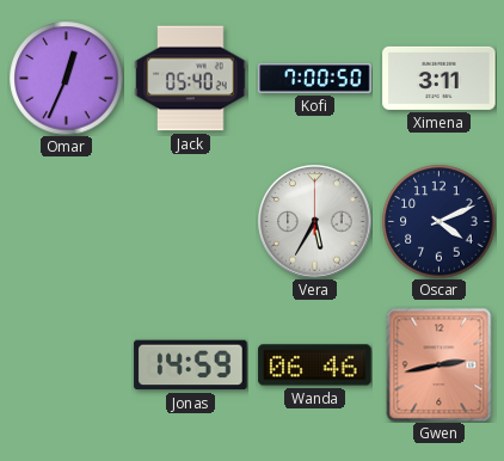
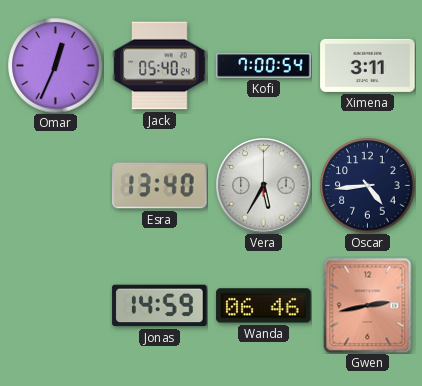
Kofi: 7:00:50 -> 7:00:54 (264, 66)
Esra: none -> 13:40 (160, 186)
Oscar: 4:11 -> 4:44 (367, 185)
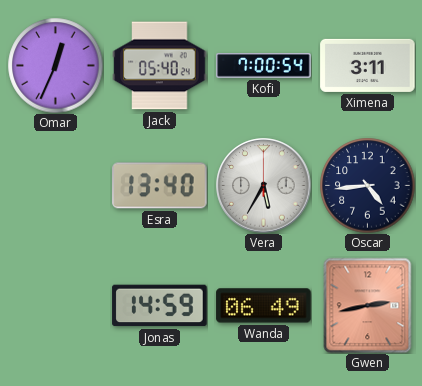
Wanda: 06:46 -> 06:49 (264, 306)
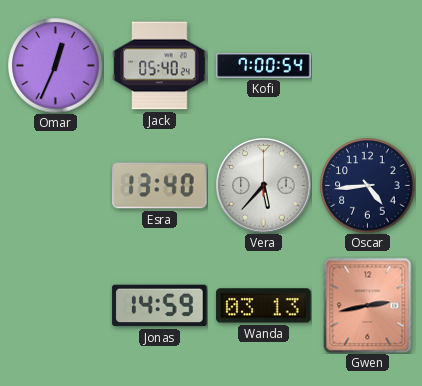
Ximena: 3:11 -> none (368, 65)
Vera: 5:35 -> 5:37 (264, 186)
Wanda: 06:49 -> 03:13 (264, 306)
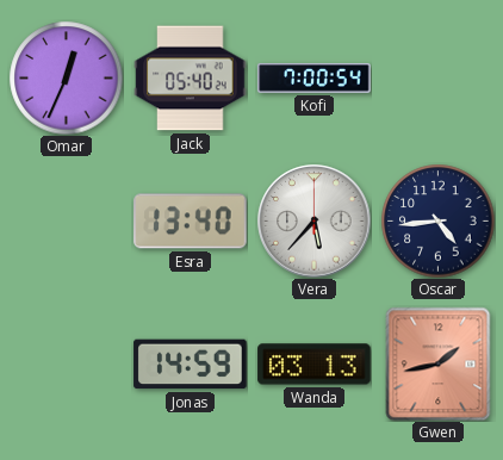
Gwen: 2:43 -> 1:43 (439, 363)
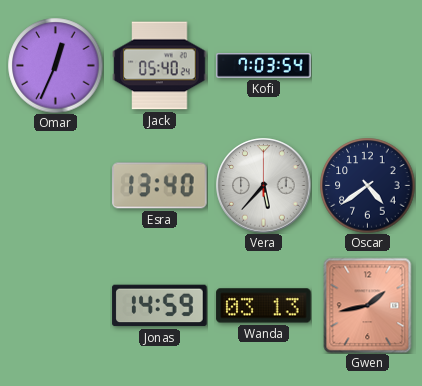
Kofi: 7:00 -> 7:03 (264, 66)
Oscar: 4:44 -> 4:39 (367, 185)
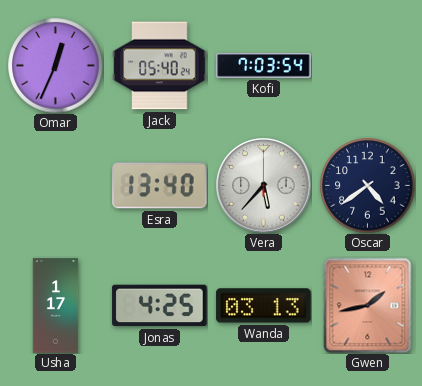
Usha: none -> 1:17 (56, 306)
Jonas: 14:59 -> 4:25 (160, 306)
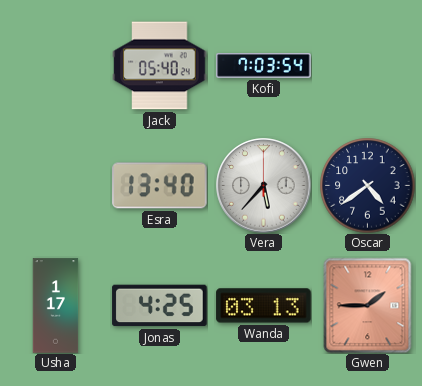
Omar: 12:34 -> none (55, 65)
Gwen: 1:43 -> 1:45 (368, 305)
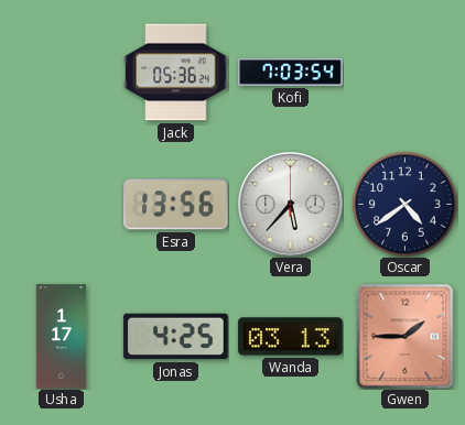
Jack: 05:40 -> 05:36 (176, 73)
Esra: 13:40 -> 13:56 (176, 205)
